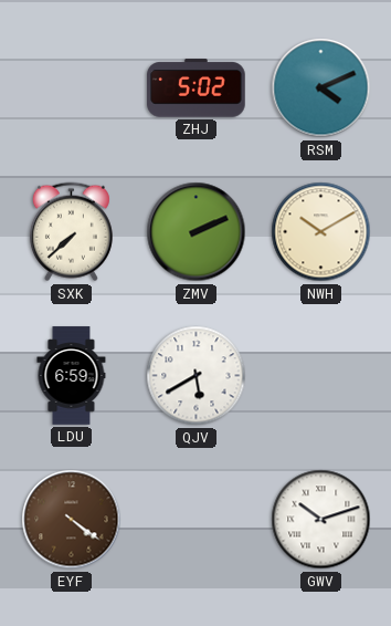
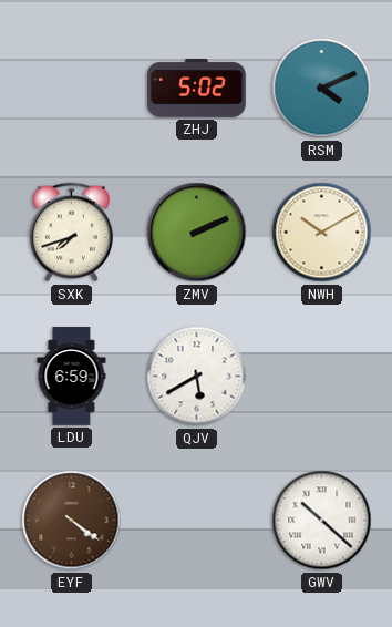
SXK: 7:38 -> 7:42 (71, 233)
GWV: 10:12 -> 10:22 (322, 521)
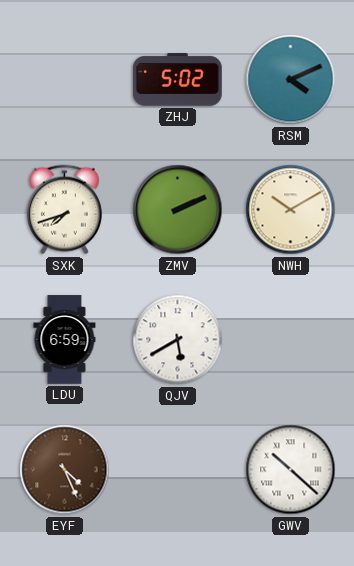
EYF: 4:21 -> 4:26 (65, 470)
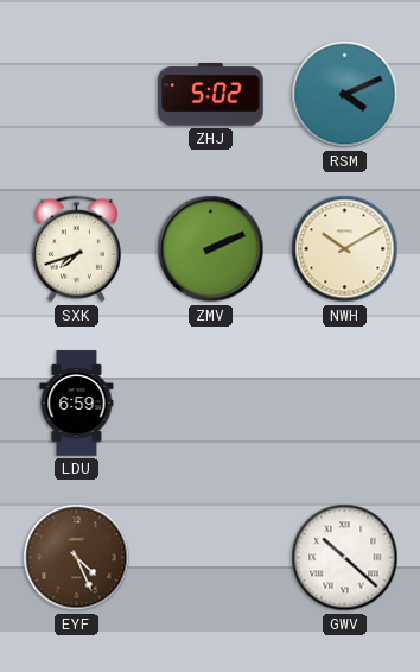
QJV: 5:40 -> none (178, 340)
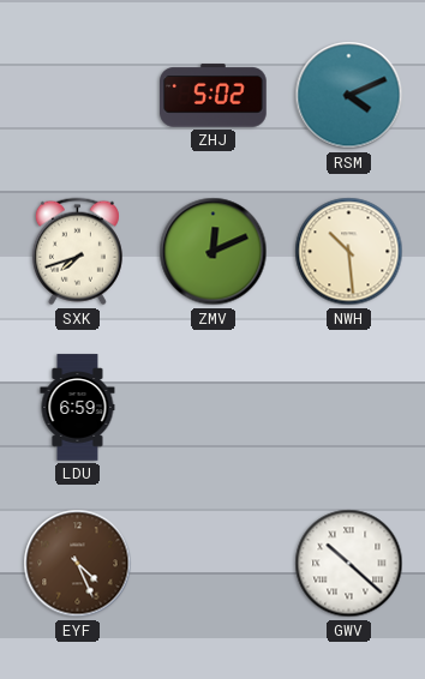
ZMV: 2:11 -> 12:11 (214, 252)
NWH: 10:10 -> 10:29 (349, 252)
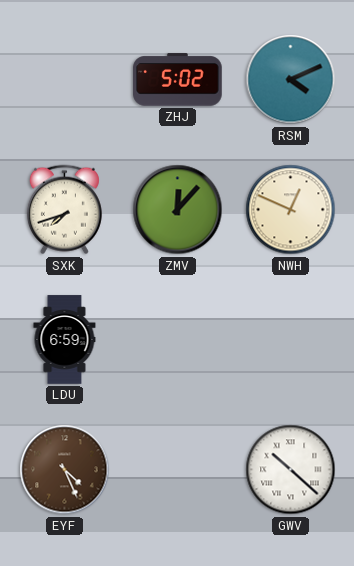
ZMV: 12:11 -> 12:07 (178, 210)
NWH: 10:29 -> 12:49 (291, 210)
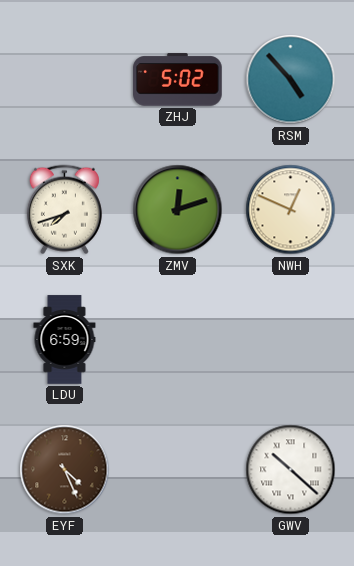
RSM: 4:11 -> 4:53 (291, 80)
ZMV: 12:07 -> 12:12 (178, 210)
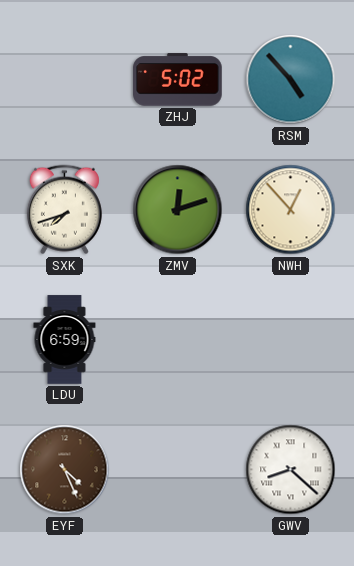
NWH: 12:49 -> 12:53 (291, 210)
GWV: 10:22 -> 8:22 (291, 470)
